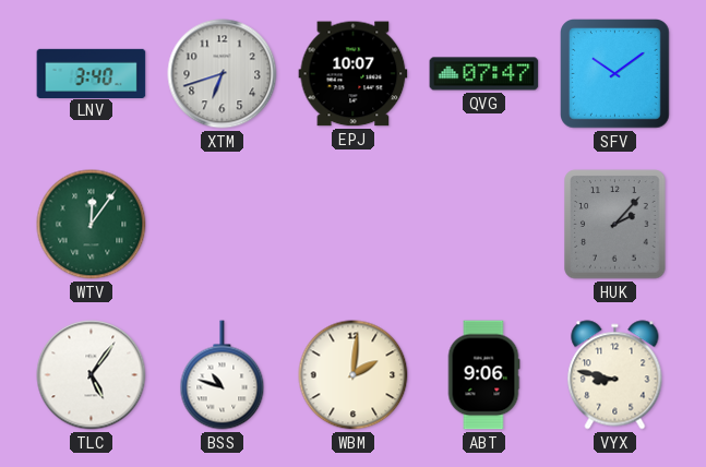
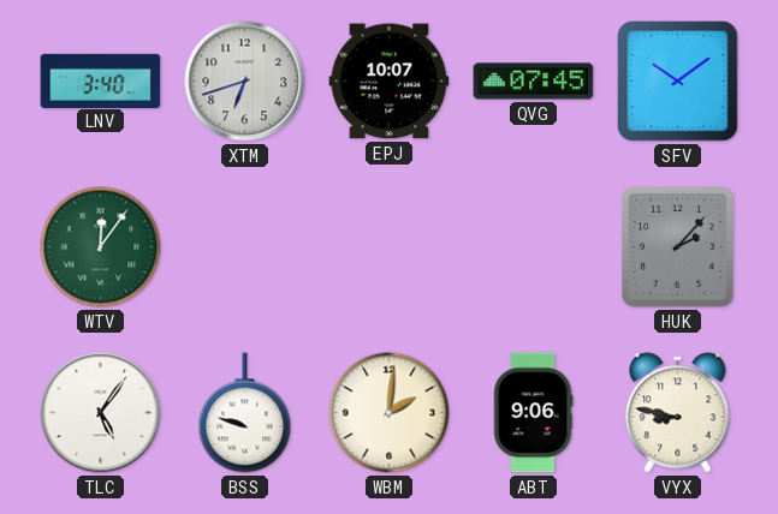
QVG: 07:47 -> 07:45 (534, 82)
BSS: 10:48 -> 9:48 (245, 413)
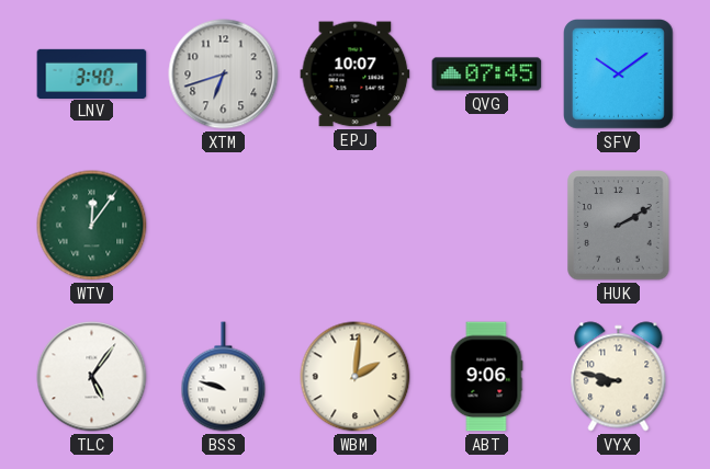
HUK: 2:07 -> 2:10 (619, 226)
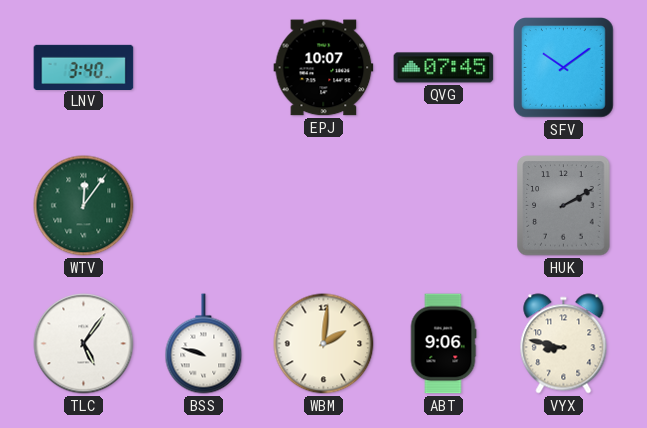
XTM: 6:42 -> none (224, 75)
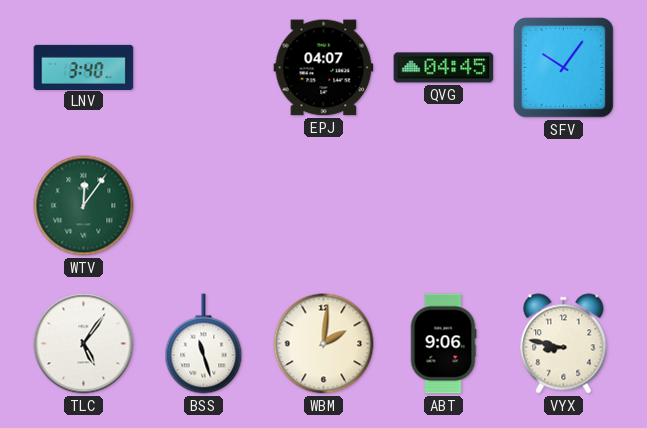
EPJ: 10:07 -> 04:07 (324, 68)
QVG: 07:45 -> 04:45 (444, 68)
SFV: 10:09 -> 10:06 (564, 68)
HUK: 2:10 -> none (564, 206)
BSS: 9:48 -> 11:27 (204, 344)
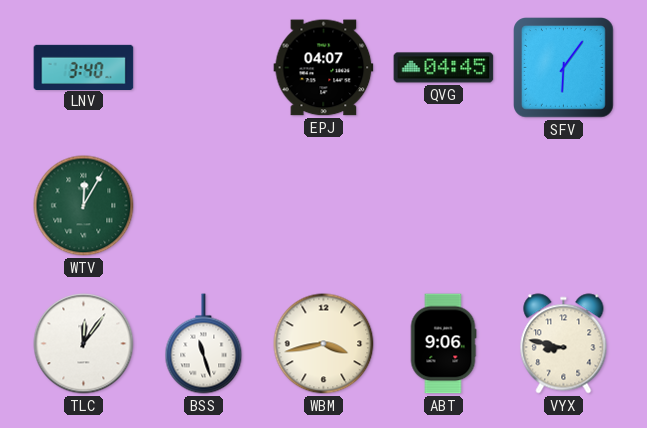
SFV: 10:06 -> 6:06 (564, 68)
WTV: 12:06 -> 12:05 (84, 206)
TLC: 5:06 -> 12:06 (84, 344)
WBM: 2:01 -> 3:43 (324, 344)
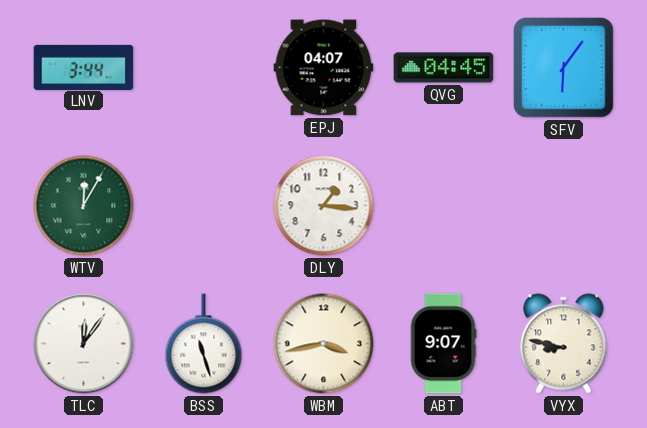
LNV: 3:40 -> 3:44 (84, 67)
DLY: none -> 1:16 (324, 206)
ABT: 9:06 -> 9:07 (443, 344)
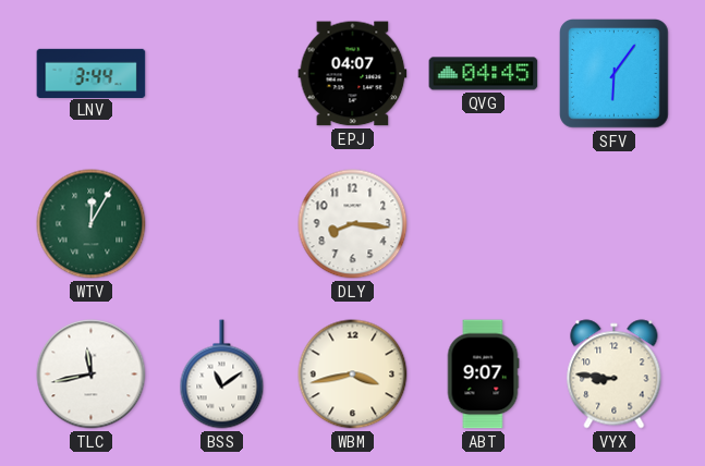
DLY: 1:16 -> 8:16 (353, 224)
TLC: 12:06 -> 11:43 (92, 375)
BSS: 11:27 -> 11:09 (222, 375)
VYX: 8:47 -> 8:46 (615, 375)
